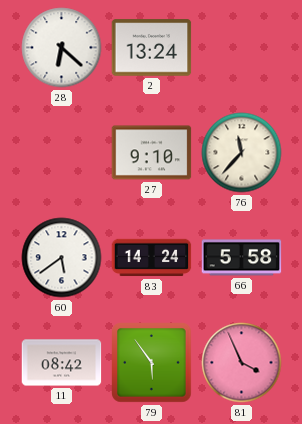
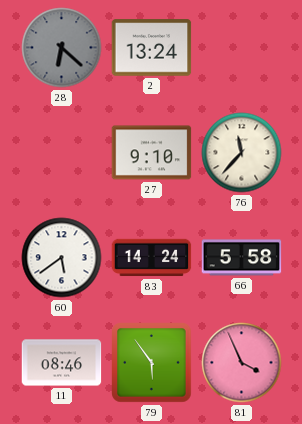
28 dial: white -> grey (62, 48)
11: 08:42 -> 08:46 (62, 363)
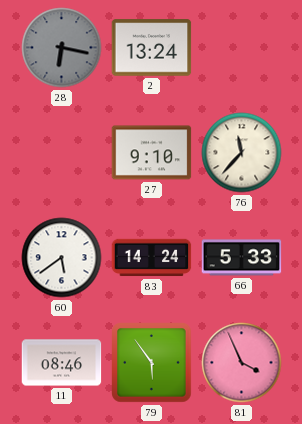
28: 6:22 -> 6:17 (62, 48)
66: 5:58 -> 5:33 (242, 258)
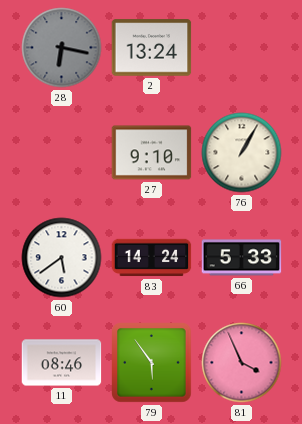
76: 11:37 -> 1:05 (242, 153)
